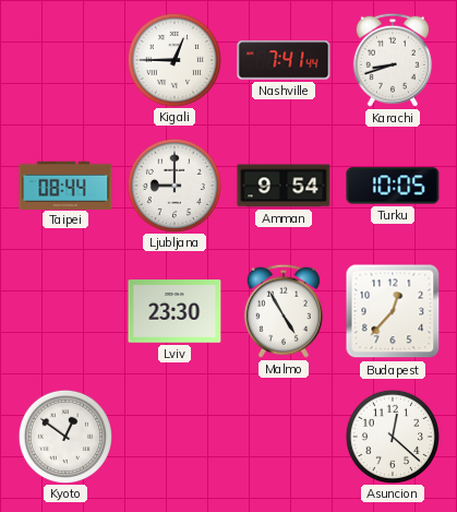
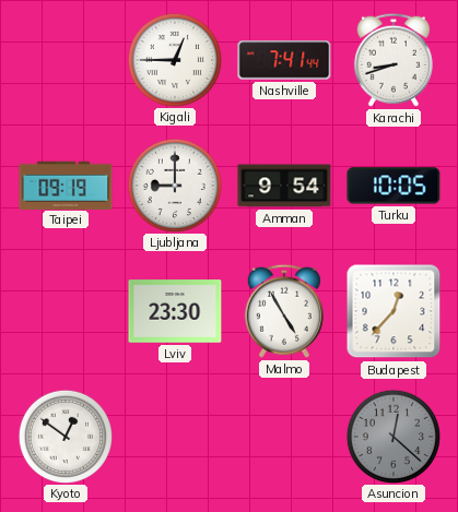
Taipei: 08:44 -> 09:19 (66, 184)
Asuncion dial: white -> grey (392, 436)
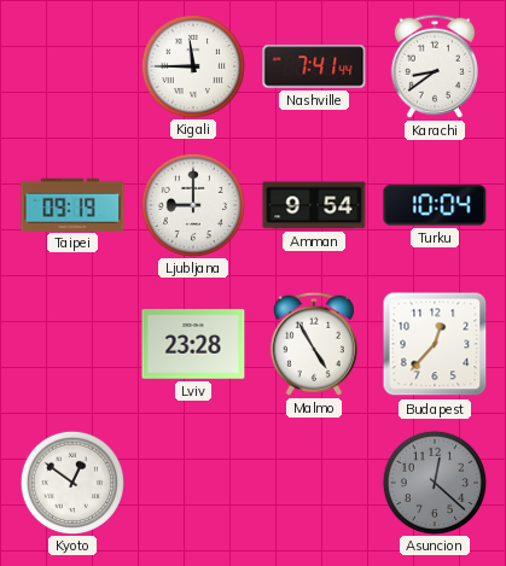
Kigali: 12:45 -> 11:45 (192, 65)
Karachi: 8:42 -> 8:39 (435, 66)
Turku: 10:05 -> 10:04 (435, 205)
Lviv: 23:30 -> 23:28 (193, 344)
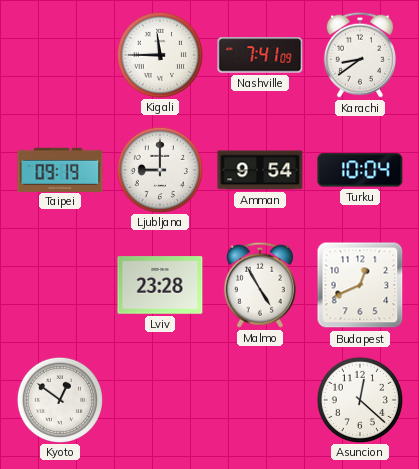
Nashville: 7:41:44 -> 7:41:09 (260, 55)
Budapest: 12:37 -> 12:41 (360, 285)
Asuncion dial: grey -> white (359, 399)
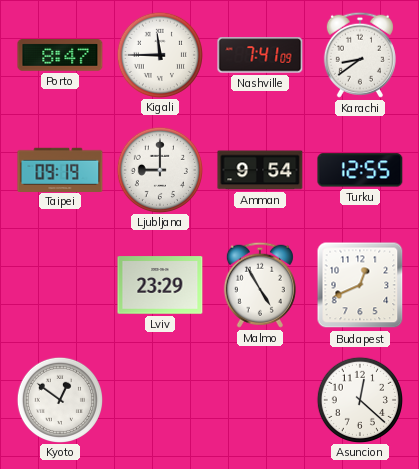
Porto: none -> 8:47 (60, 55)
Turku: 10:04 -> 12:55 (360, 170)
Lviv: 23:28 -> 23:29 (160, 285)
